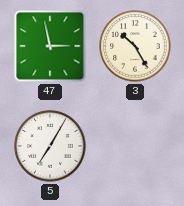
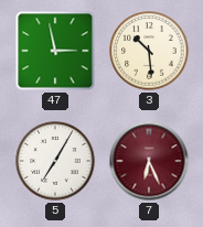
3: 10:25 -> 10:29 (149, 51)
7: none -> 6:26 (149, 161)
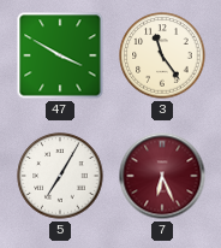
47: 2:58 -> 3:50 (60, 55)
3: 10:29 -> 11:24 (162, 55)
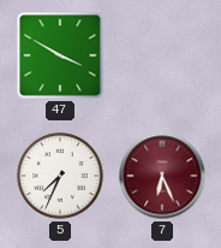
3: 11:24 -> none (162, 55)
5: 7:05 -> 7:34 (60, 176)
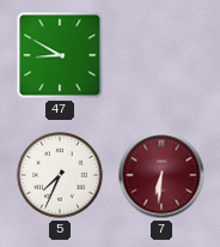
47: 3:50 -> 8:50 (60, 55)
7: 6:26 -> 6:31 (161, 175)
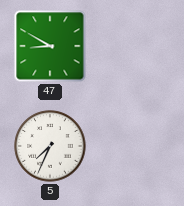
7: 6:31 -> none (161, 175)
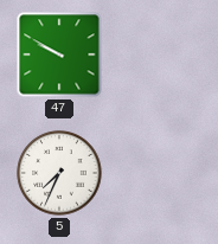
47: 8:50 -> 9:50 (59, 54)
